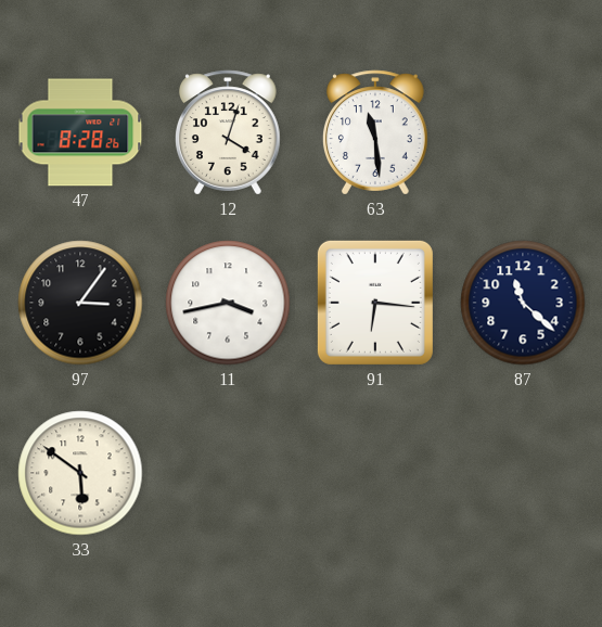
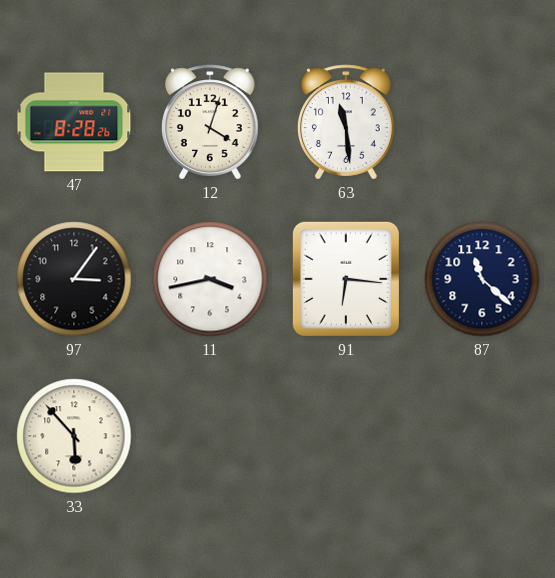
33: 5:51 -> 5:53 (74, 436)
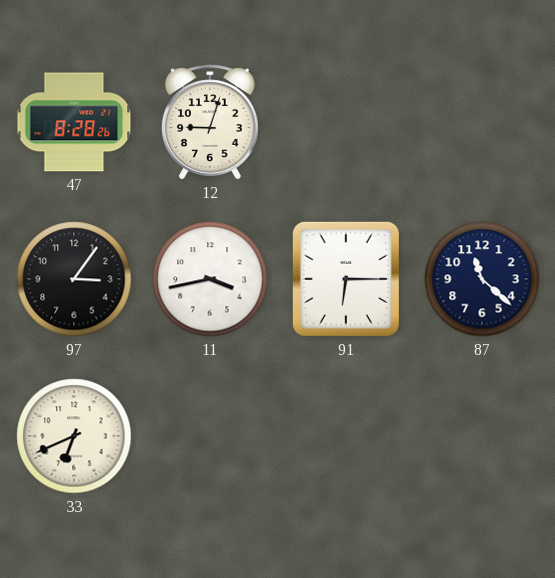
12: 4:03 -> 9:03 (211, 122)
63: 11:29 -> none (347, 122)
91: 6:16 -> 6:15 (346, 279)
33: 5:53 -> 6:41 (74, 436)
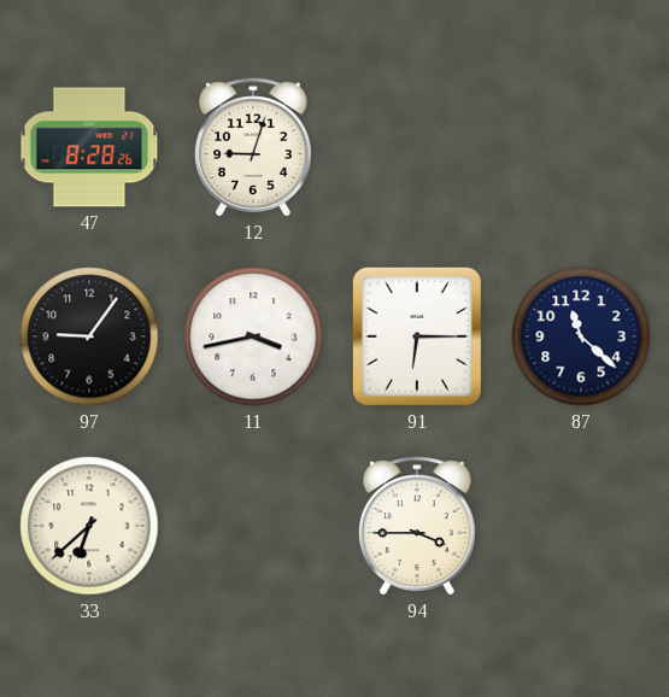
97: 3:06 -> 9:06 (89, 336)
33: 6:41 -> 6:38 (89, 526)
94: none -> 3:45 (418, 526)
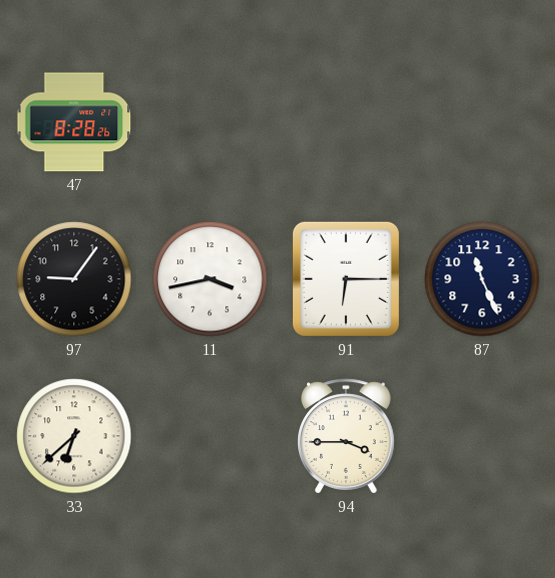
12: 9:03 -> none (254, 147)
87: 11:22 -> 11:26 (482, 279)
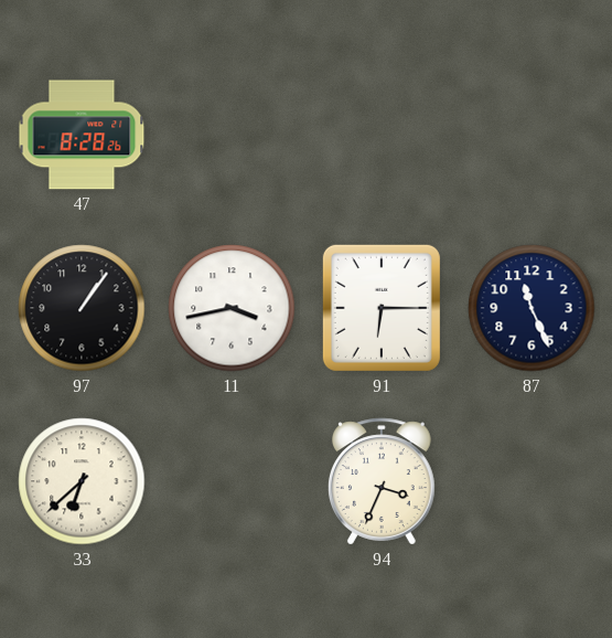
97: 9:06 -> 1:06 (82, 308)
94: 3:45 -> 3:34 (383, 481)
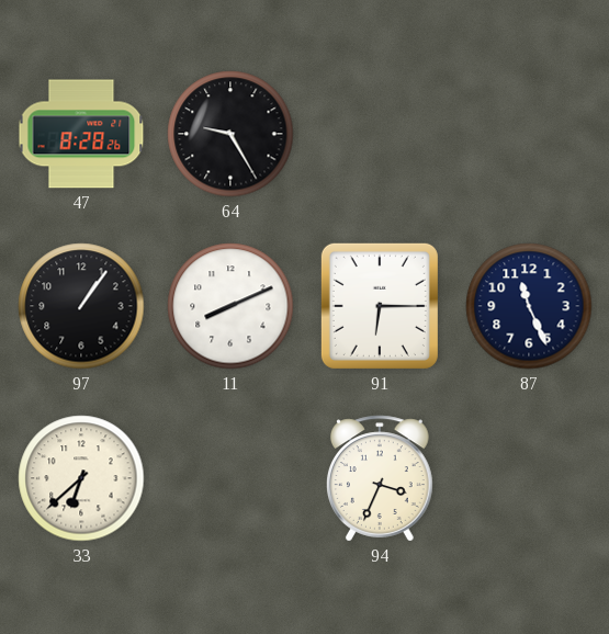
64: none -> 9:25 (230, 134)
11: 3:43 -> 8:11 (230, 306)
